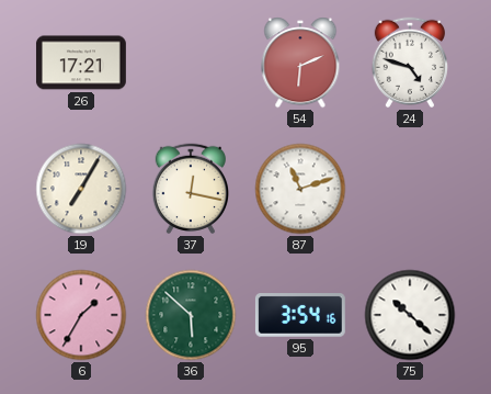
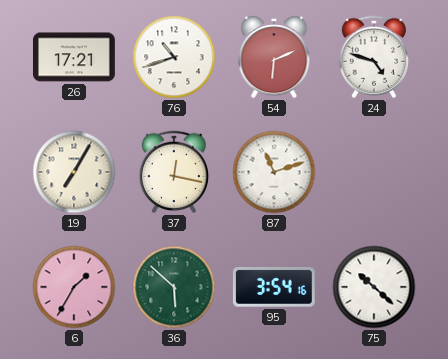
76: none -> 10:42 (174, 57)
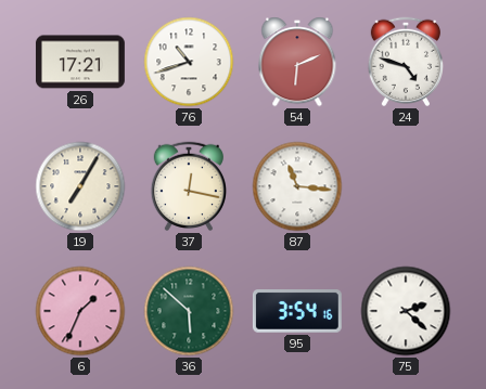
87: 11:12 -> 11:16 (297, 186)
6: 1:35 -> 1:34 (80, 311)
75: 10:22 -> 2:22 (406, 311)
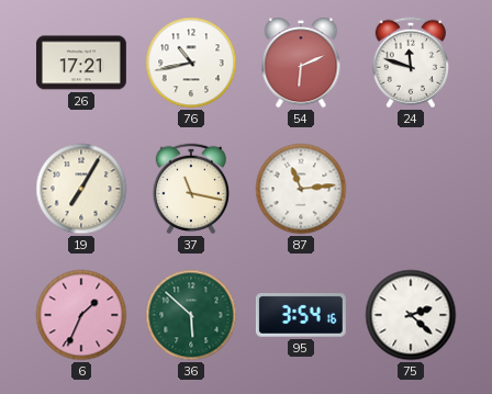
76: 10:42 -> 10:43 (191, 63)
24: 4:48 -> 11:48 (410, 63)
37: 12:17 -> 11:17 (190, 189)
87: 11:16 -> 11:14 (301, 189)
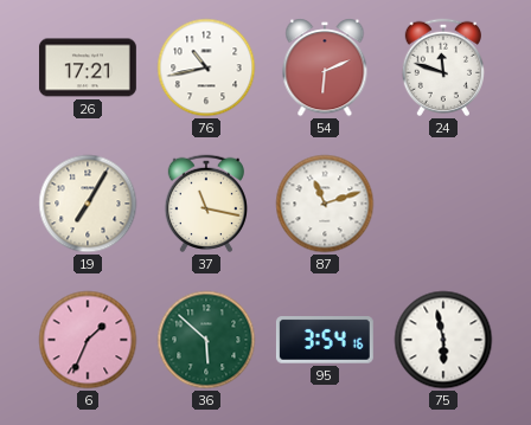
87: 11:14 -> 11:12 (325, 204)
75: 2:22 -> 5:58 (443, 340)
